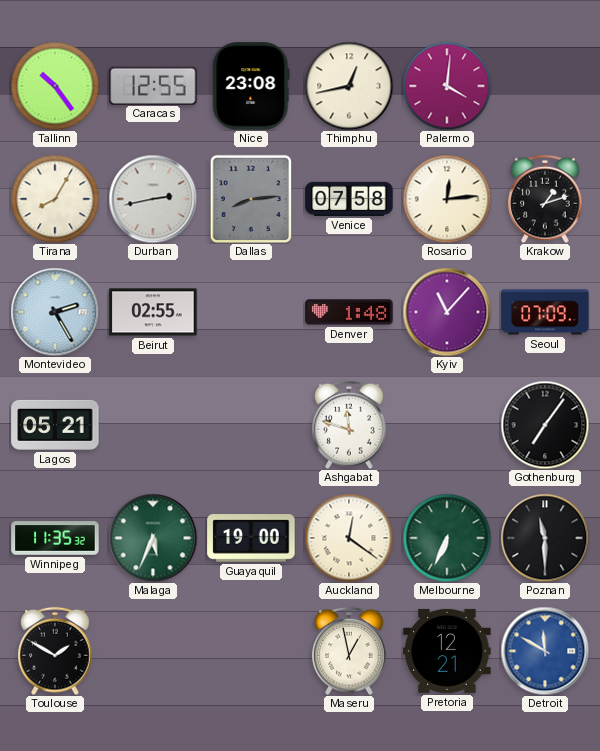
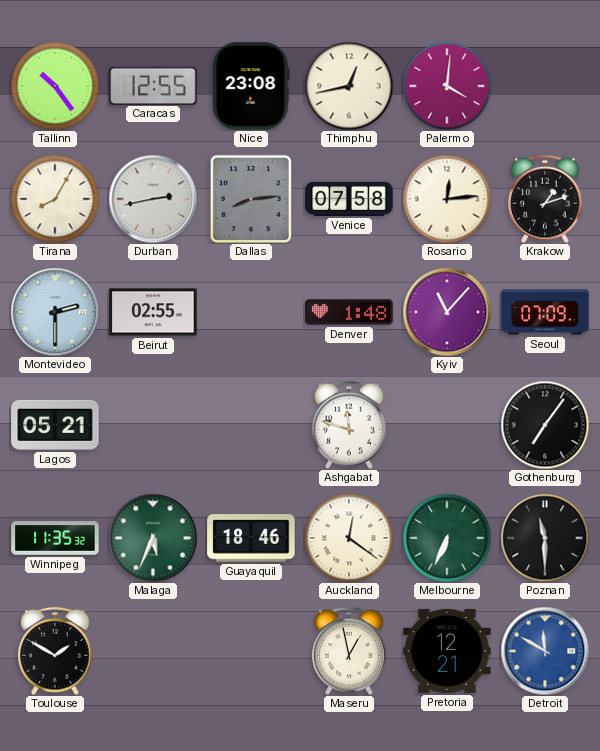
Montevideo: 2:25 -> 2:30 (55, 312)
Guayaquil: 19:00 -> 18:46 (251, 538)
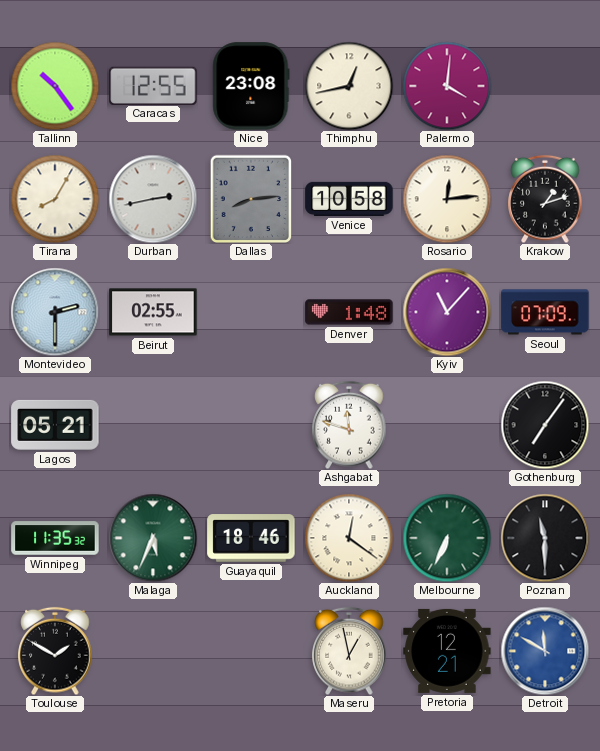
Venice: 07:58 -> 10:58 (349, 199)
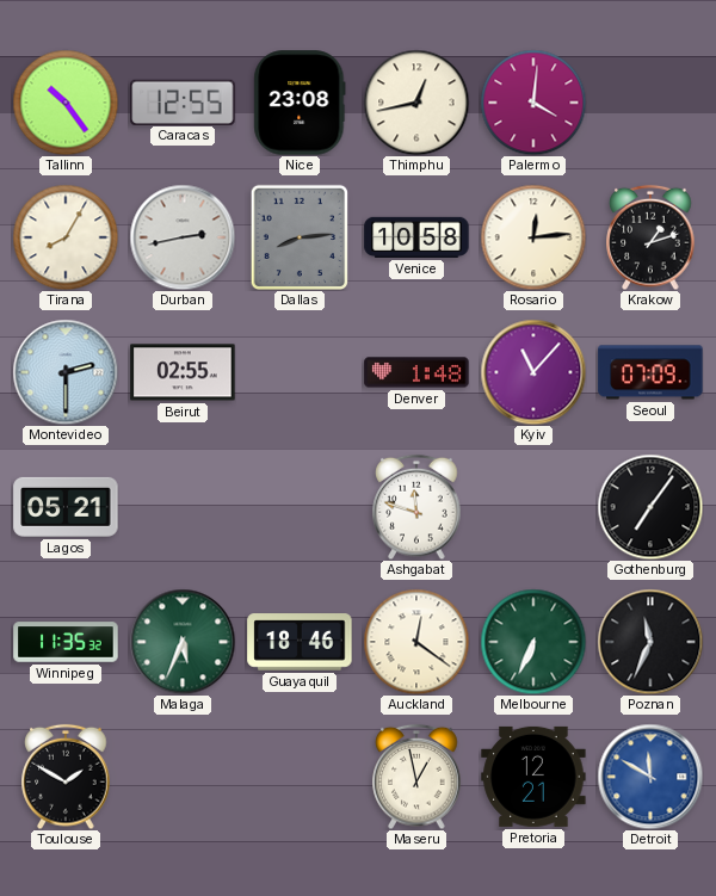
Poznan: 11:30 -> 11:34 (650, 642)
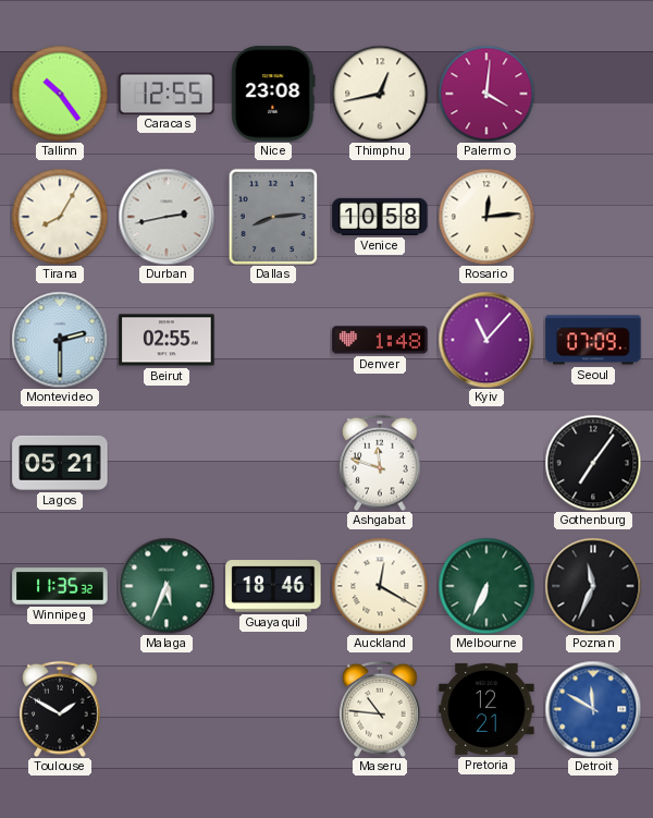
Krakow: 1:12 -> none (650, 237)
Auckland: 12:21 -> 12:20 (380, 586)
Maseru: 12:58 -> 10:46 (380, 709)
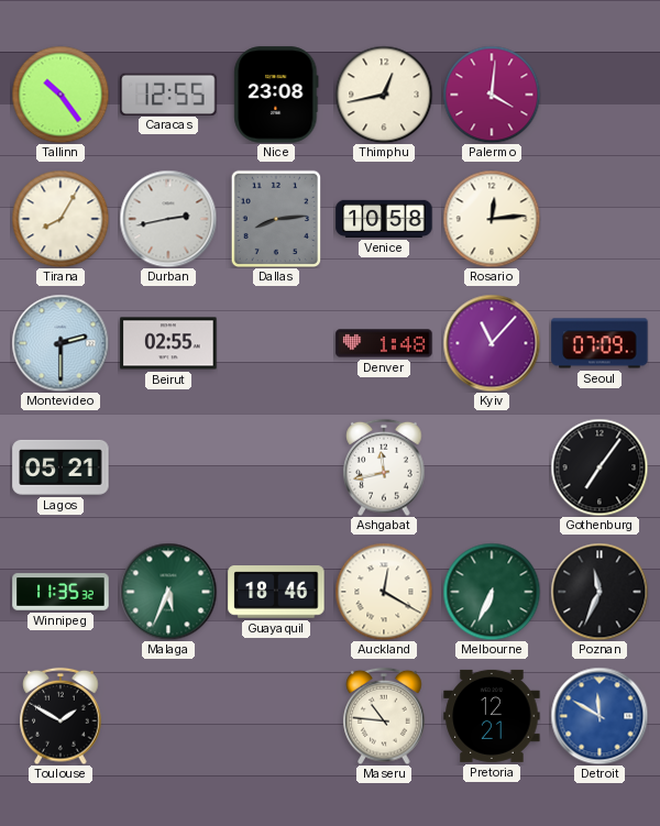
Ashgabat: 11:48 -> 11:43 (384, 467)
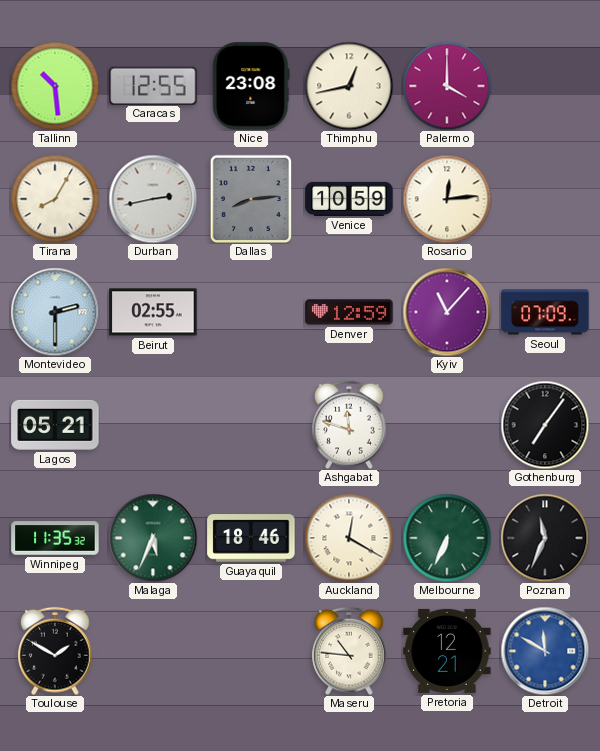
Tallinn: 10:24 -> 10:29 (55, 86)
Palermo: 4:01 -> 4:00 (447, 86)
Venice: 10:58 -> 10:59 (349, 199)
Denver: 1:48 -> 12:59 (349, 312)
Ashgabat: 11:43 -> 11:48 (349, 425)
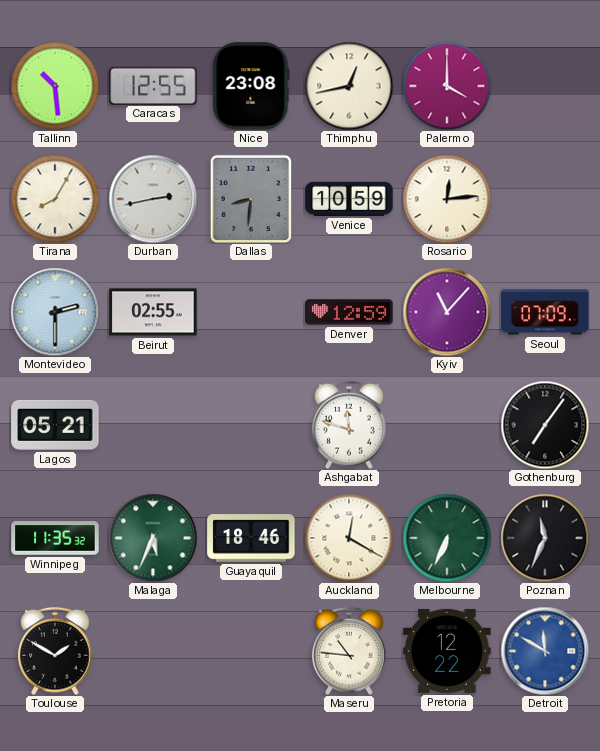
Dallas: 8:14 -> 8:31 (250, 198)
Pretoria: 12:21 -> 12:22 (447, 651)
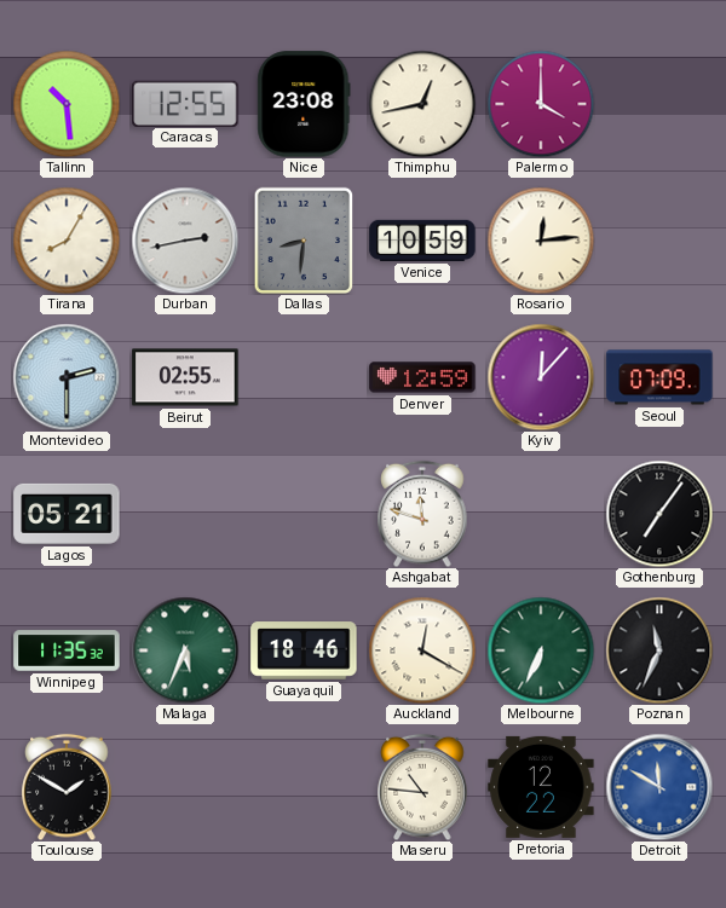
Kyiv: 11:07 -> 12:07 (541, 377)
